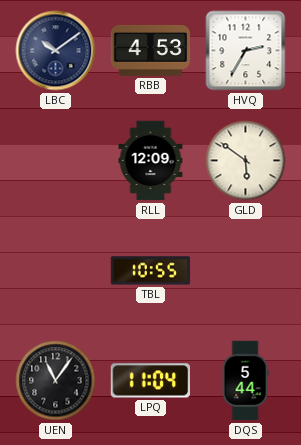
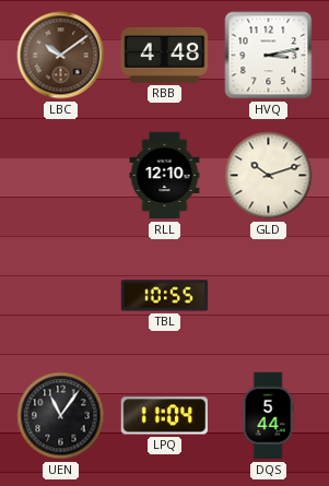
LBC dial: navy -> brown (61, 56)
RBB: 4:53 -> 4:48 (165, 55)
HVQ: 2:35 -> 3:13 (269, 56)
RLL: 12:09 -> 12:10 (165, 176)
GLD: 5:51 -> 10:12 (269, 176)
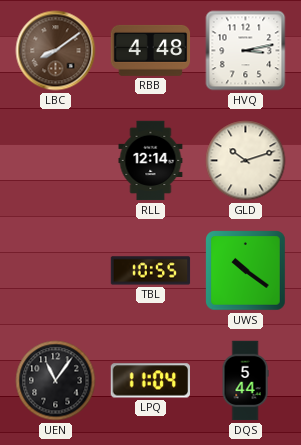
LBC: 10:09 -> 8:09 (56, 51)
RLL: 12:10 -> 12:14 (151, 161)
UWS: none -> 10:21 (246, 271)
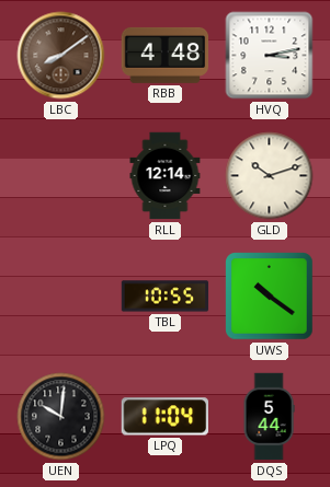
UEN: 11:06 -> 10:01 (61, 417)
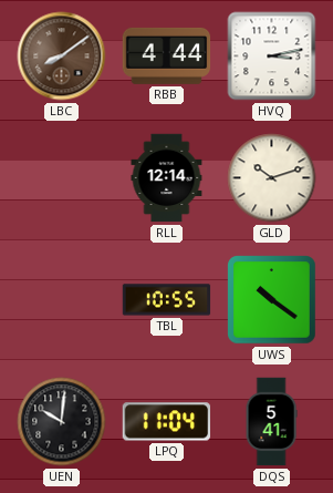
RBB: 4:48 -> 4:44 (167, 55)
DQS: 5:44 -> 5:41 (271, 422)
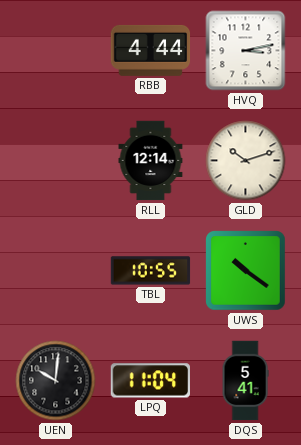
LBC: 8:09 -> none (62, 57)
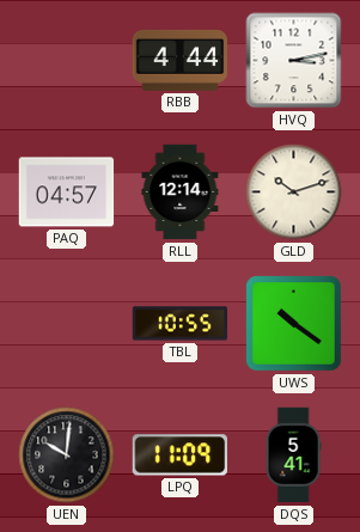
PAQ: none -> 04:57 (67, 192)
LPQ: 11:04 -> 11:09 (181, 455)
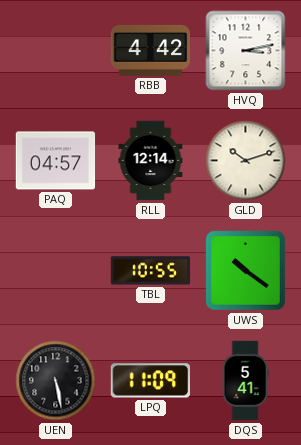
RBB: 4:44 -> 4:42 (151, 50)
UEN: 10:01 -> 5:28 (56, 381)
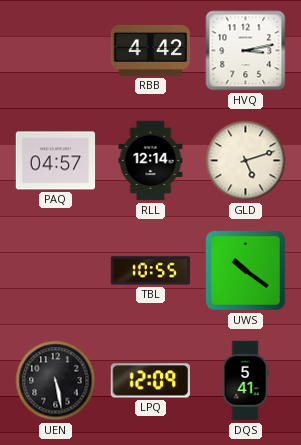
GLD: 10:12 -> 5:12 (246, 161)
LPQ: 11:09 -> 12:09 (151, 381)
